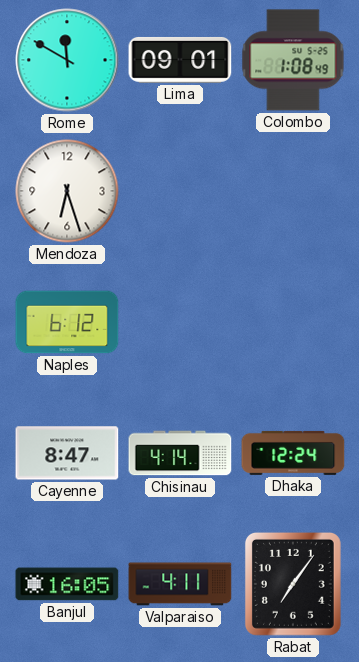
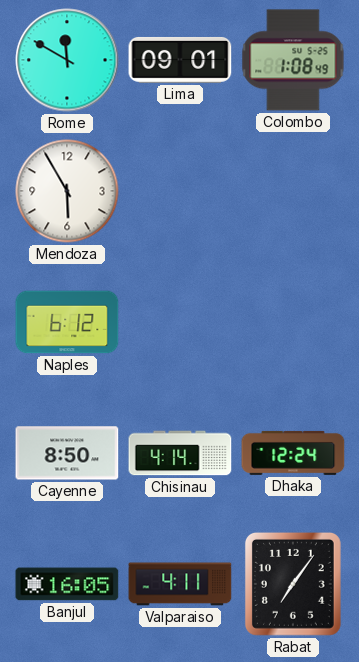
Mendoza: 6:27 -> 5:55 (67, 191)
Cayenne: 8:47 -> 8:50 (67, 453)
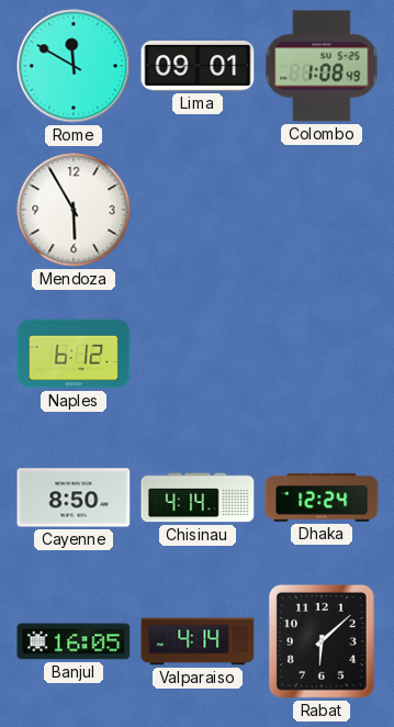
Valparaiso: 4:11 -> 4:14 (198, 641)
Rabat: 7:06 -> 6:08 (322, 641)
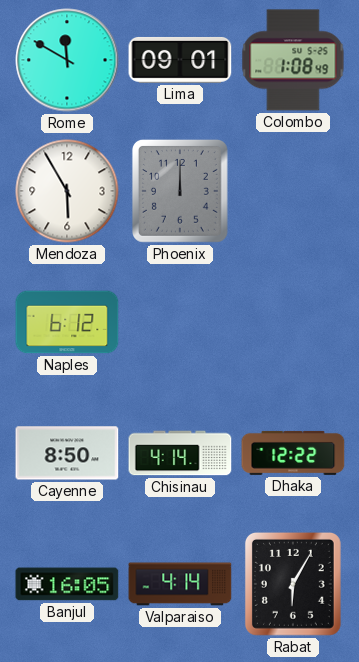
Phoenix: none -> 12:00 (180, 191)
Dhaka: 12:24 -> 12:22 (293, 453)
Rabat: 6:08 -> 6:05 (293, 584)
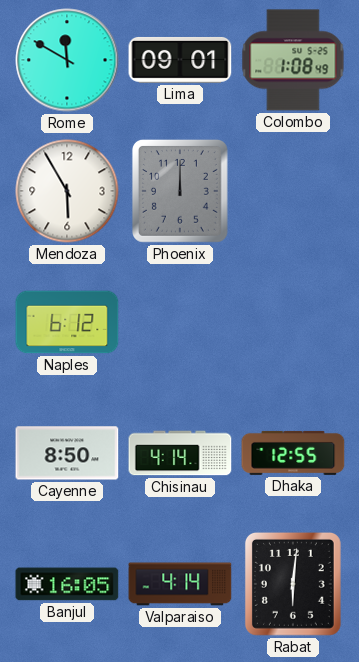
Dhaka: 12:22 -> 12:55 (293, 453)
Rabat: 6:05 -> 6:01 (293, 584)
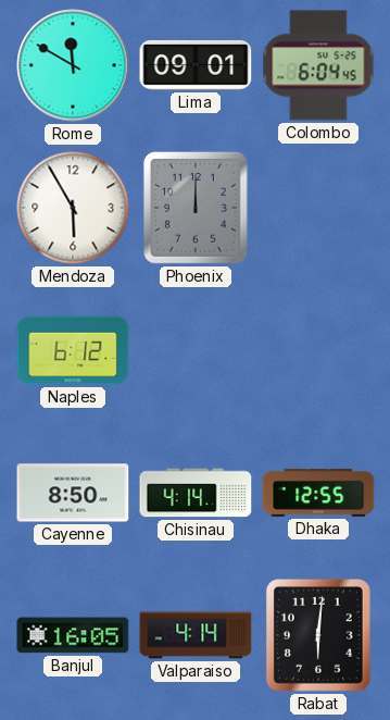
Colombo: 1:08 -> 6:04 (318, 65)
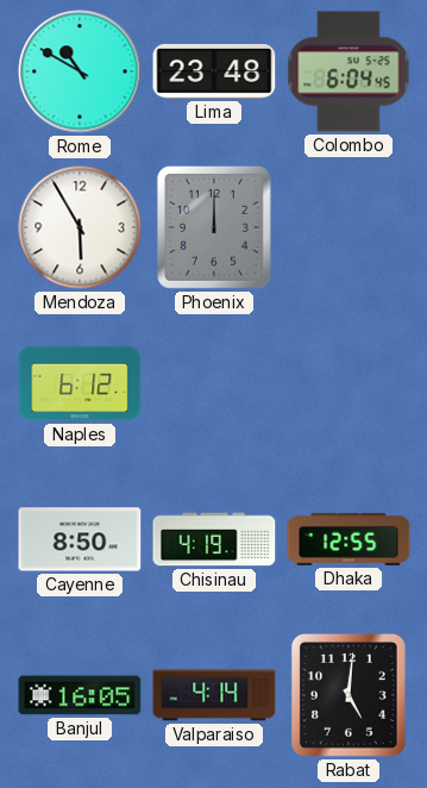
Rome: 11:50 -> 10:50 (80, 71)
Lima: 09:01 -> 23:48 (214, 71)
Chisinau: 4:14 -> 4:19 (214, 539)
Rabat: 6:01 -> 5:01 (348, 695)
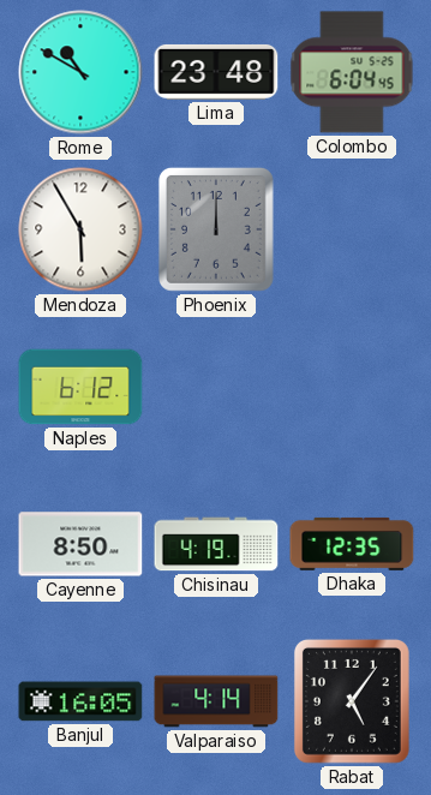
Dhaka: 12:55 -> 12:35 (352, 544)
Rabat: 5:01 -> 5:06 (352, 701)
